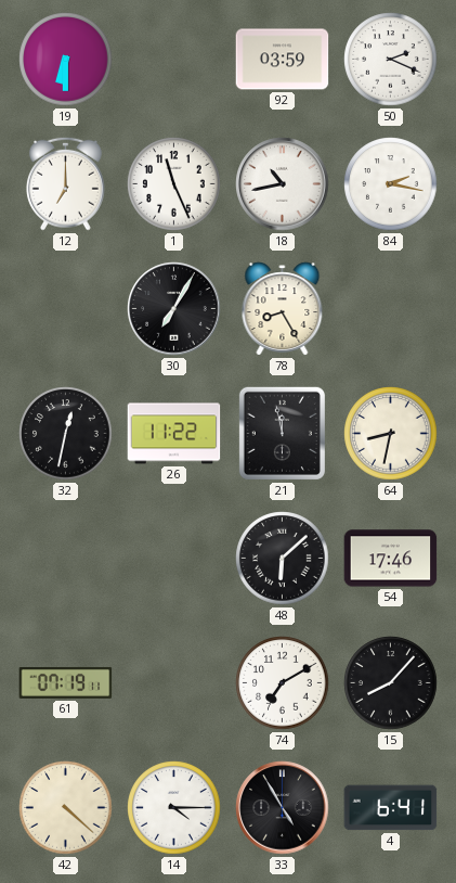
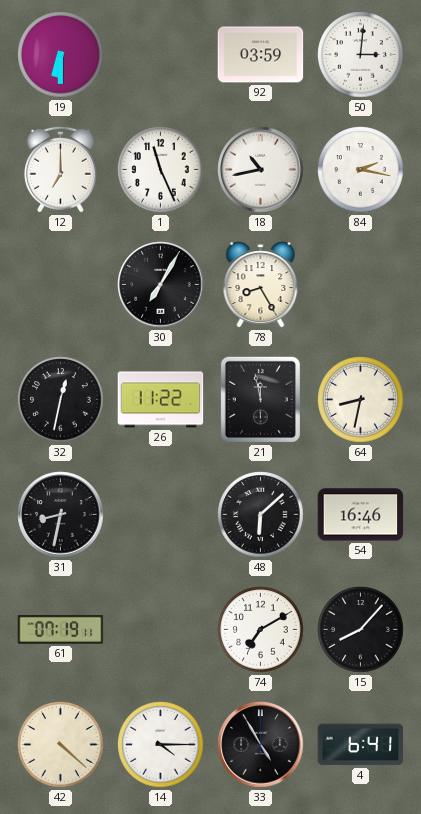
50: 2:19 -> 3:01 (361, 55)
31: none -> 8:32 (61, 515)
54: 17:46 -> 16:46 (361, 515)
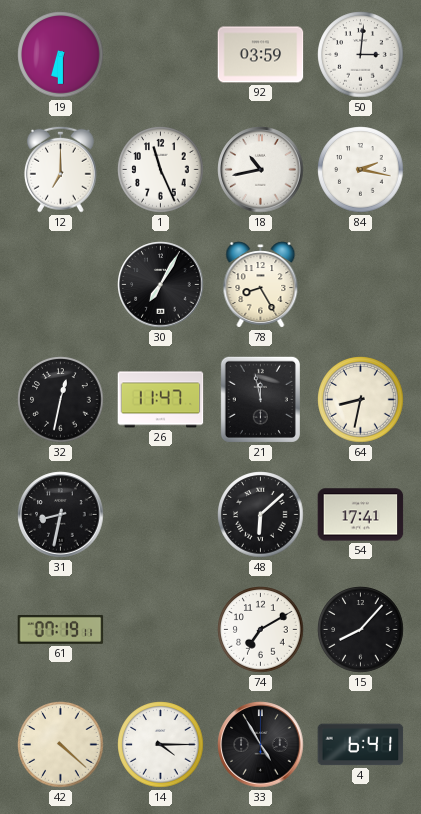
26: 11:22 -> 11:47 (161, 400)
54: 16:46 -> 17:41 (361, 515)
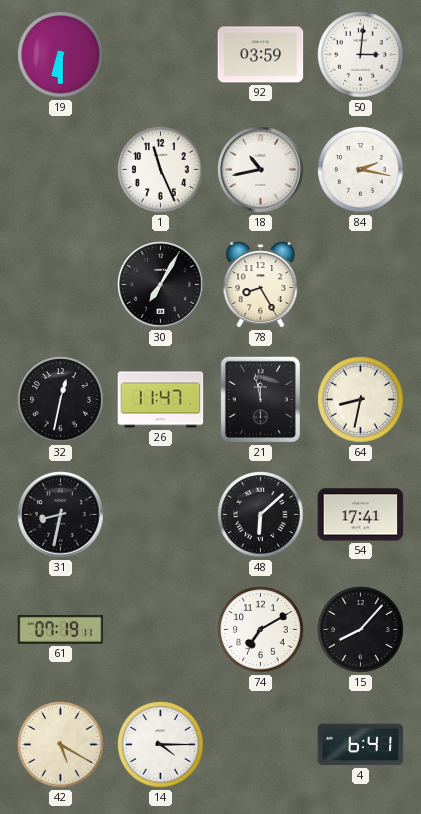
12: 7:00 -> none (60, 169)
42: 4:22 -> 5:20 (61, 745)
33: 4:55 -> none (261, 745)
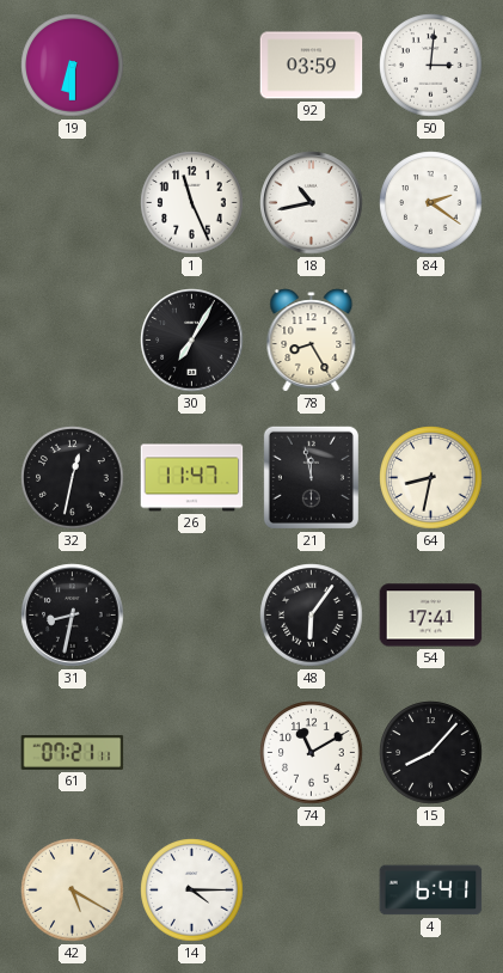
84: 2:17 -> 2:21 (431, 203)
48: 6:08 -> 6:06 (312, 616)
61: 07:19 -> 07:21 (73, 752)
74: 7:10 -> 11:10 (312, 753)
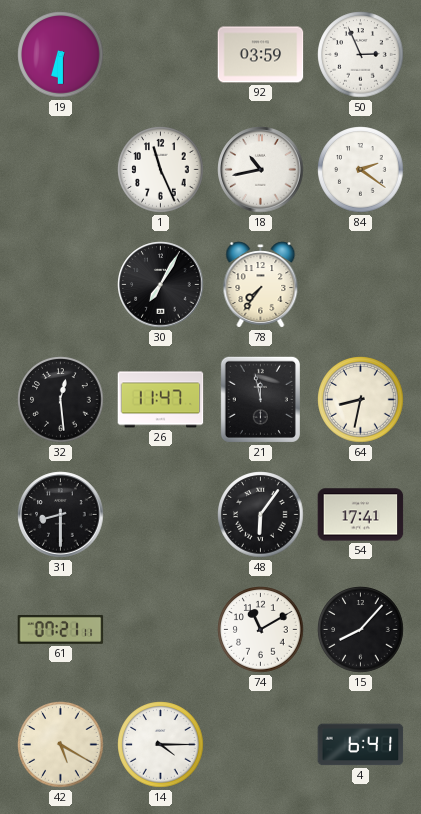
50: 3:01 -> 2:56 (361, 55)
78: 8:25 -> 7:36 (261, 285)
32: 12:32 -> 12:29 (61, 400)
31: 8:32 -> 8:30 (61, 515)
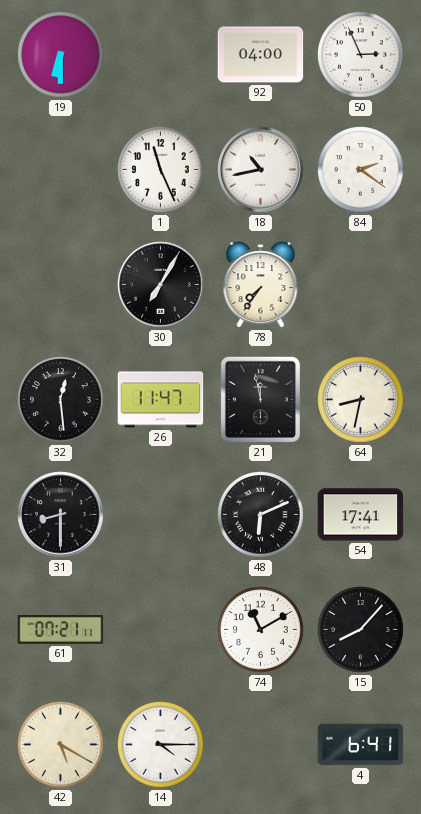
92: 03:59 -> 04:00 (261, 55)
48: 6:06 -> 6:11 (261, 515)
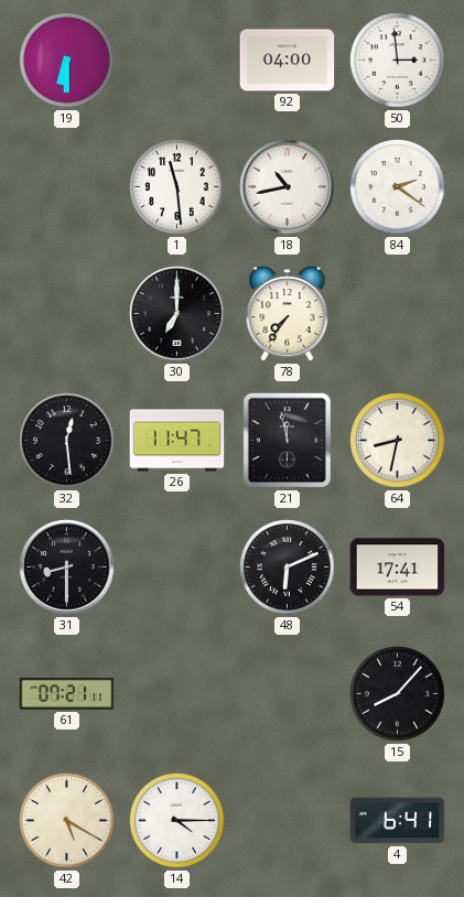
50: 2:56 -> 2:59 (398, 61)
1: 11:26 -> 11:29 (177, 187)
30: 7:05 -> 7:00 (177, 314)
74: 11:10 -> none (261, 630)
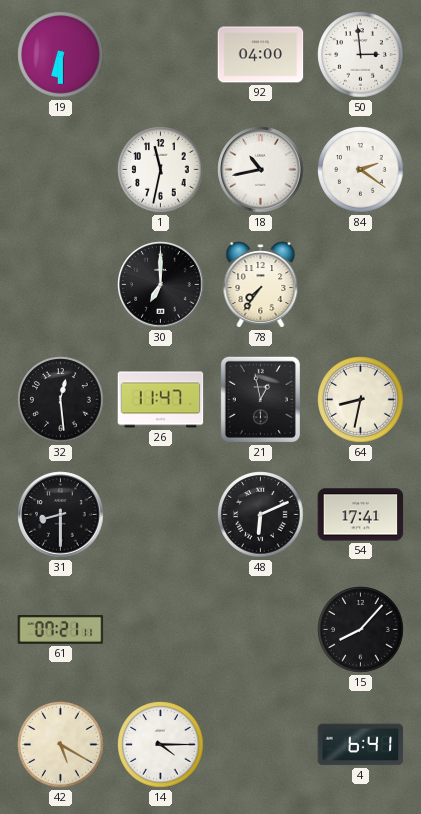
1: 11:29 -> 11:32 (161, 170)
21: 11:58 -> 12:58 (260, 399)
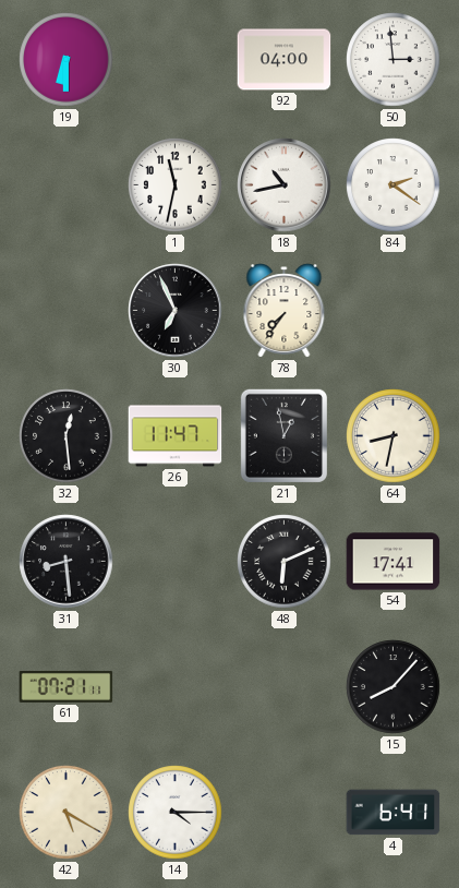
30: 7:00 -> 6:56 (176, 311)
31: 8:30 -> 8:29 (67, 562)
